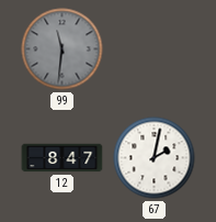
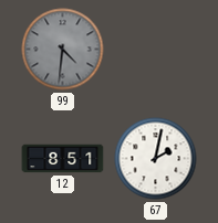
99: 11:31 -> 4:31 (63, 50)
12: 8:47 -> 8:51 (63, 159)
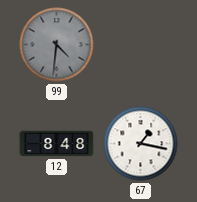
12: 8:51 -> 8:48 (57, 144)
67: 2:02 -> 1:17 (141, 144)
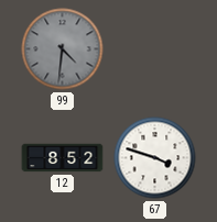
12: 8:48 -> 8:52 (63, 158)
67: 1:17 -> 3:48 (155, 158)
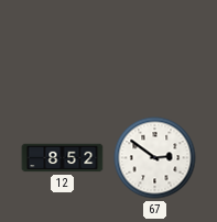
99: 4:31 -> none (63, 49)
67: 3:48 -> 2:51 (155, 158)
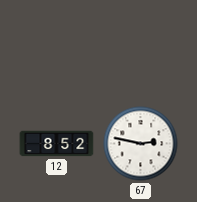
67: 2:51 -> 2:47 (141, 144)
